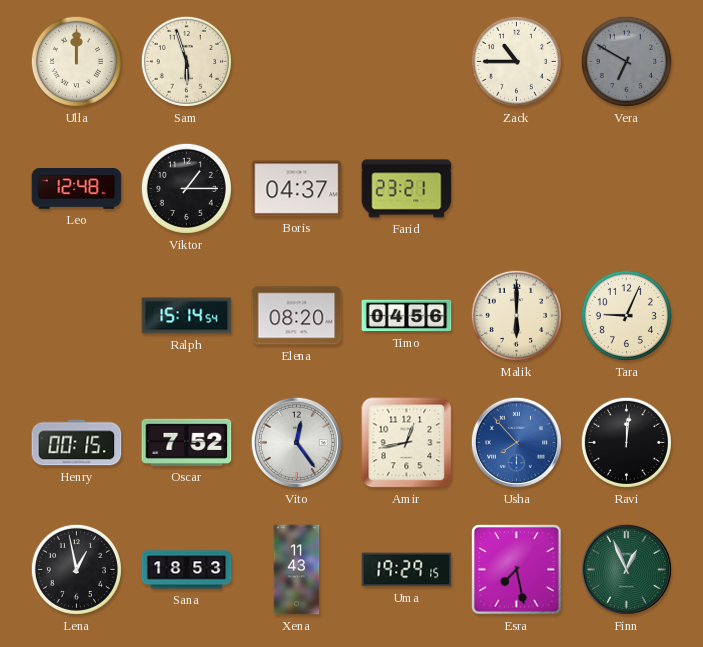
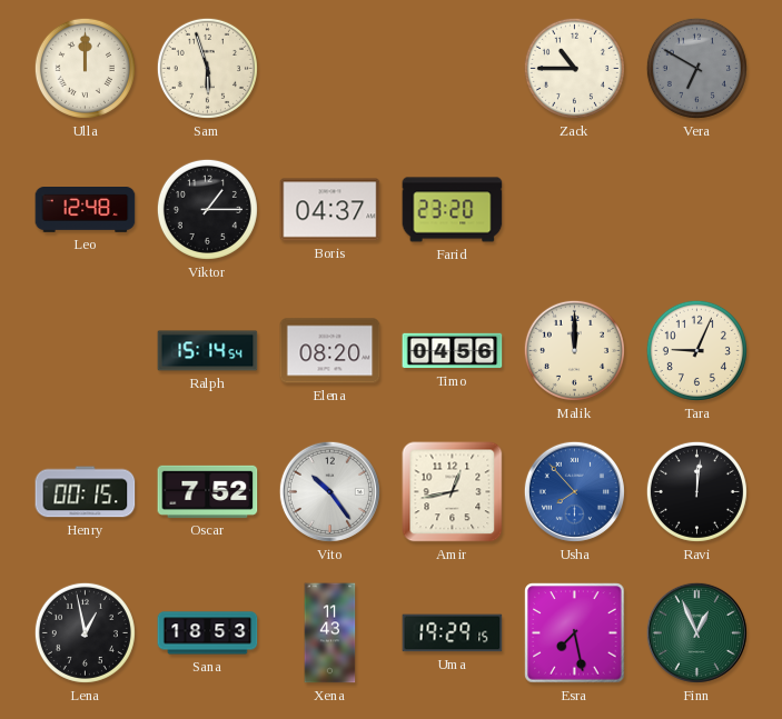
Farid: 23:21 -> 23:20 (453, 210)
Malik: 6:00 -> 12:00 (574, 350)
Vito: 12:24 -> 10:24 (329, 491)
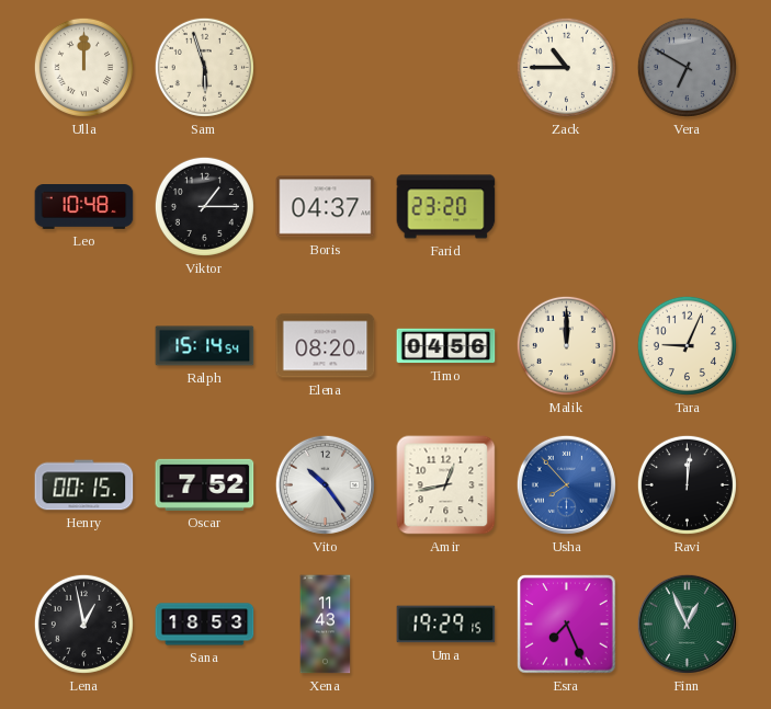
Leo: 12:48 -> 10:48 (84, 207)
Esra: 7:28 -> 7:26 (567, 625)
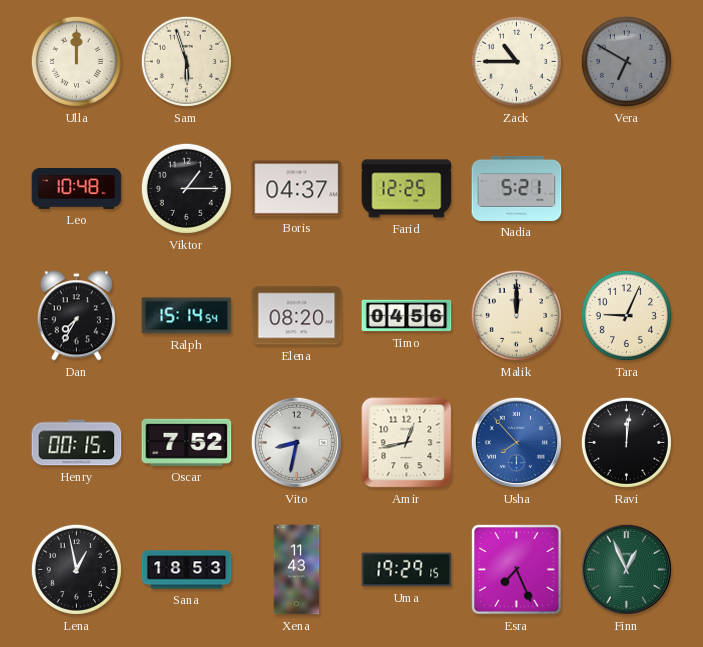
Farid: 23:20 -> 12:25 (407, 189)
Nadia: none -> 5:21 (517, 188)
Dan: none -> 7:35 (76, 316)
Vito: 10:24 -> 8:32 (296, 442)
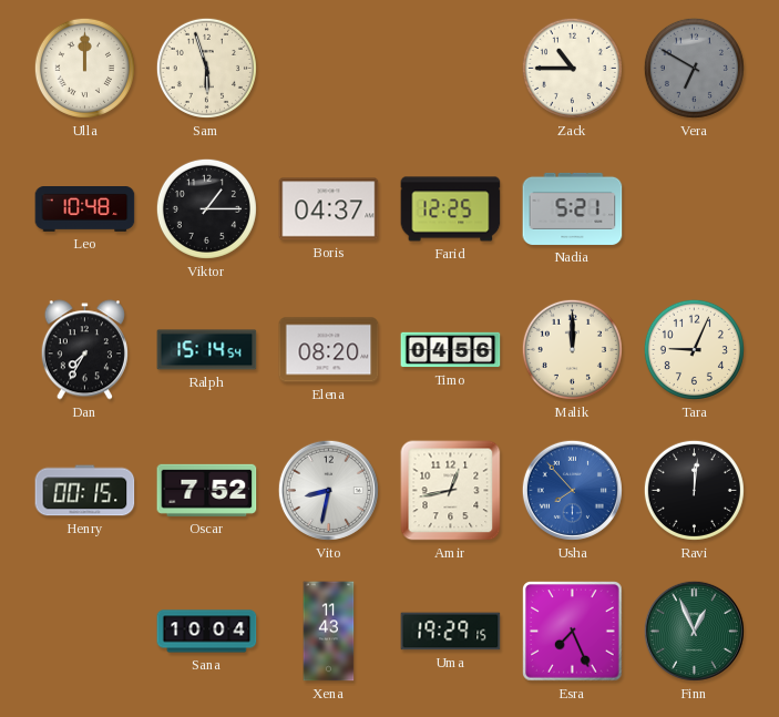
Lena: 12:58 -> none (76, 569)
Sana: 18:53 -> 10:04 (207, 632)
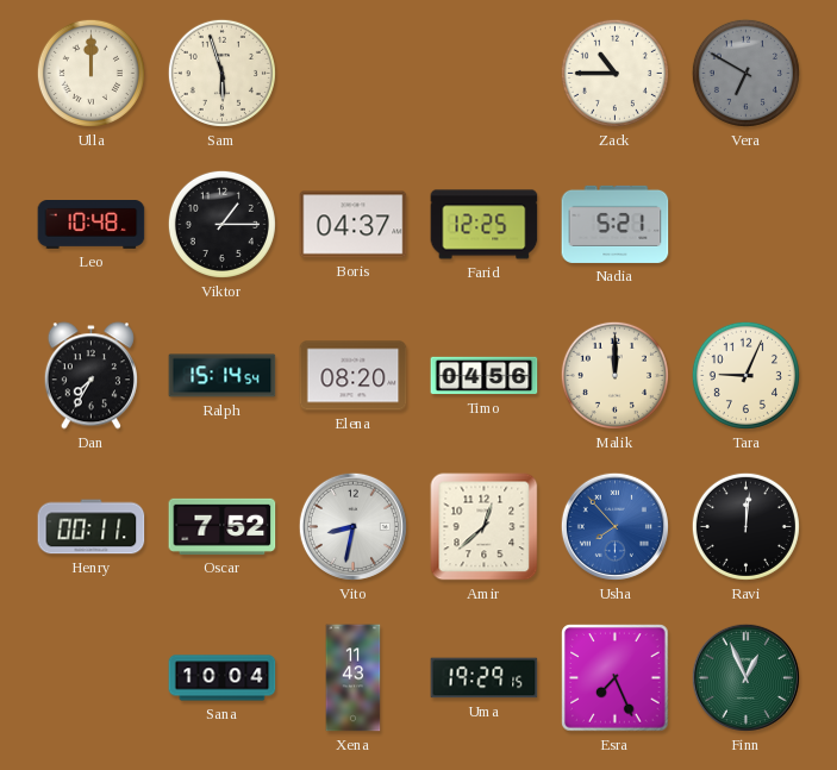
Henry: 00:15 -> 00:11 (92, 527)
Amir: 12:43 -> 12:38 (485, 527)
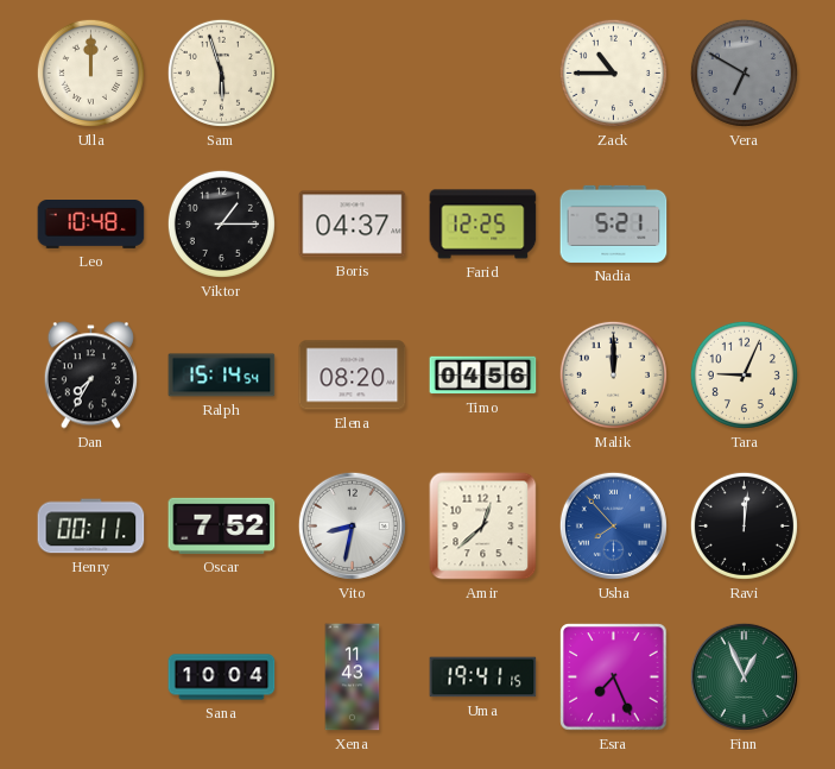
Uma: 19:29 -> 19:41 (483, 677)
